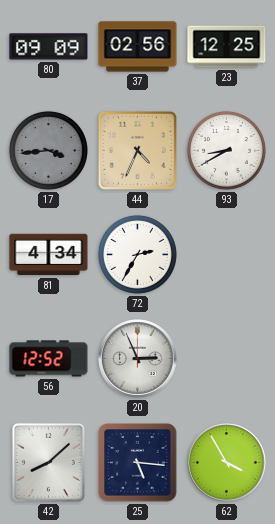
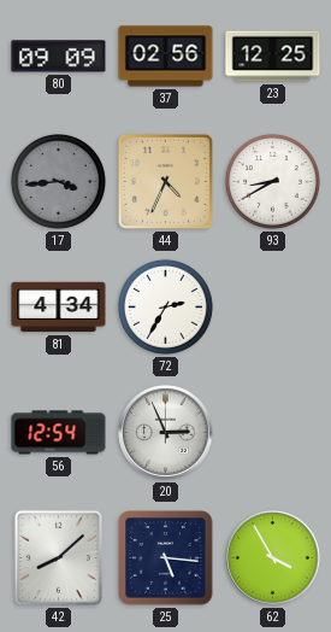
56: 12:52 -> 12:54 (59, 433)
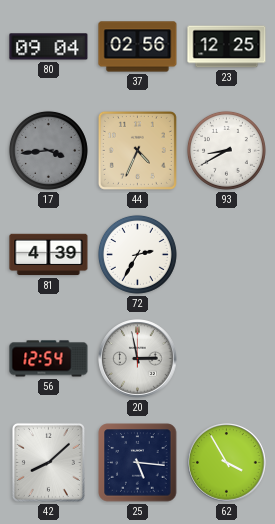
80: 09:09 -> 09:04 (49, 47)
81: 4:34 -> 4:39 (49, 255)
20: 2:56 -> 2:58 (138, 359)
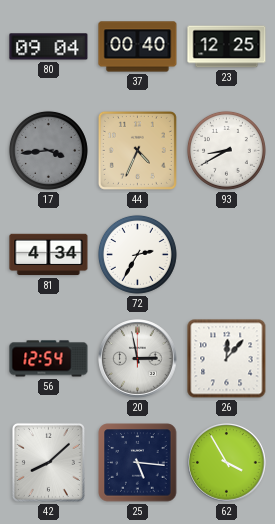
37: 02:56 -> 00:40 (138, 47)
81: 4:39 -> 4:34 (49, 255)
26: none -> 12:07 (227, 359)
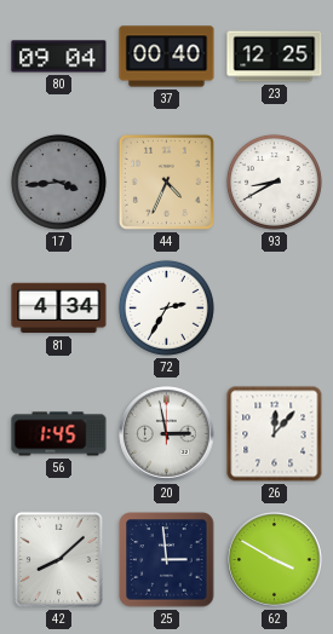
56: 12:54 -> 1:45 (59, 434)
25: 5:16 -> 2:59 (167, 560)
62: 3:55 -> 3:50 (275, 560)
